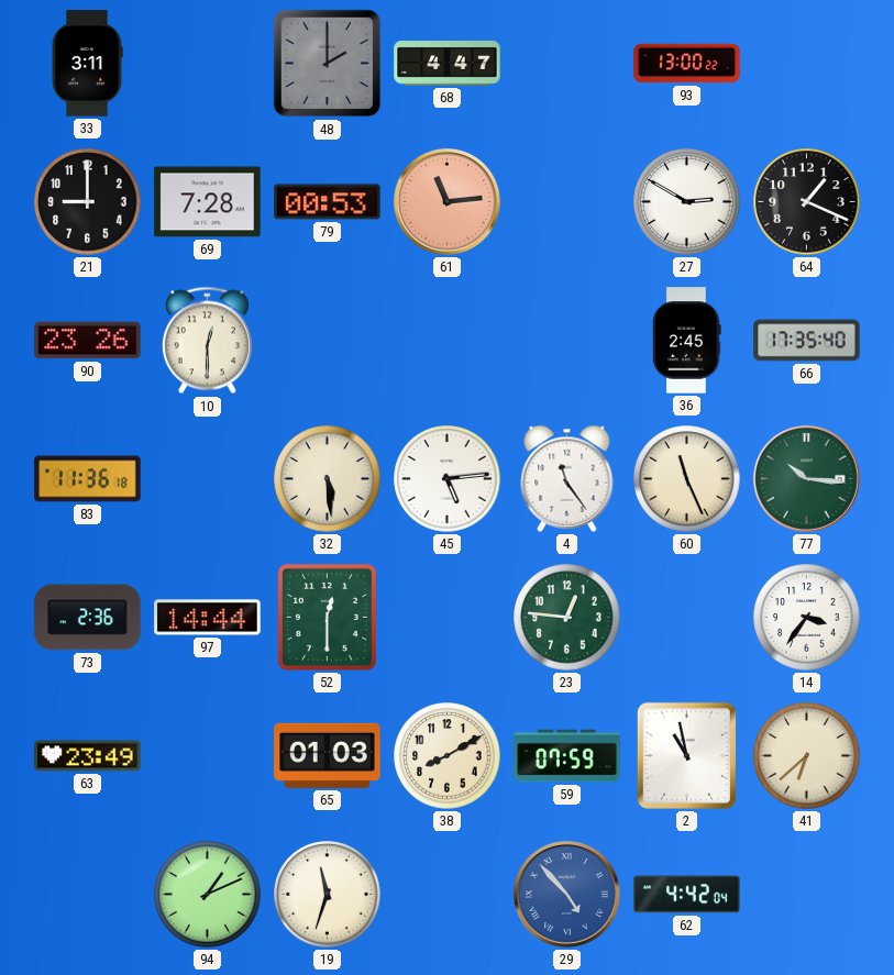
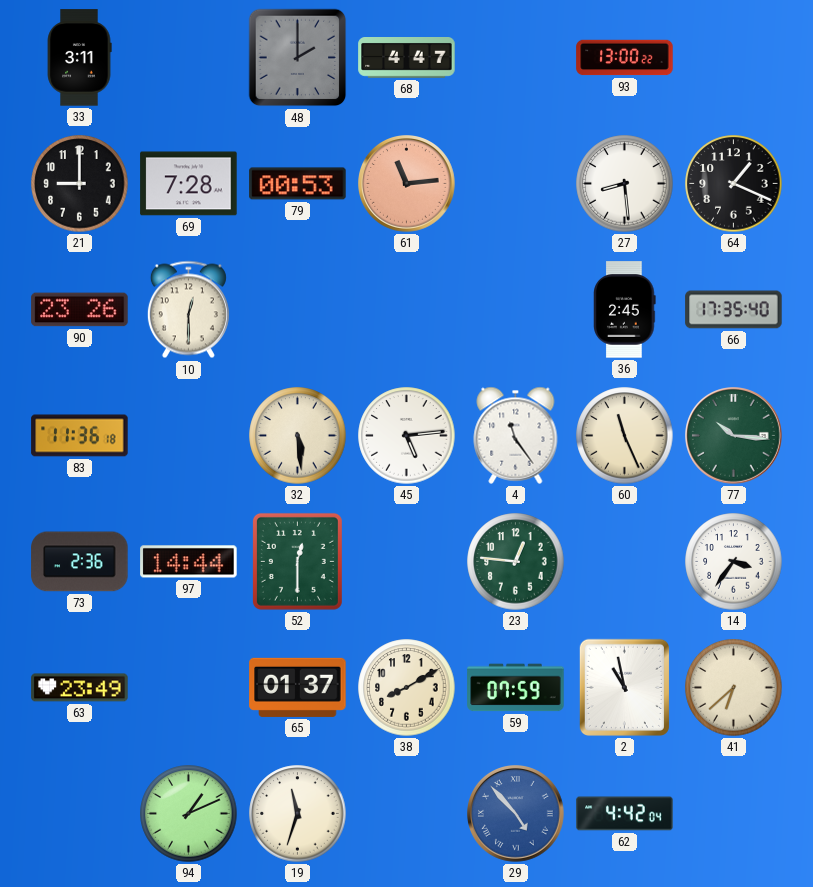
27: 2:50 -> 8:29 (625, 184)
65: 01:03 -> 01:37 (298, 687)
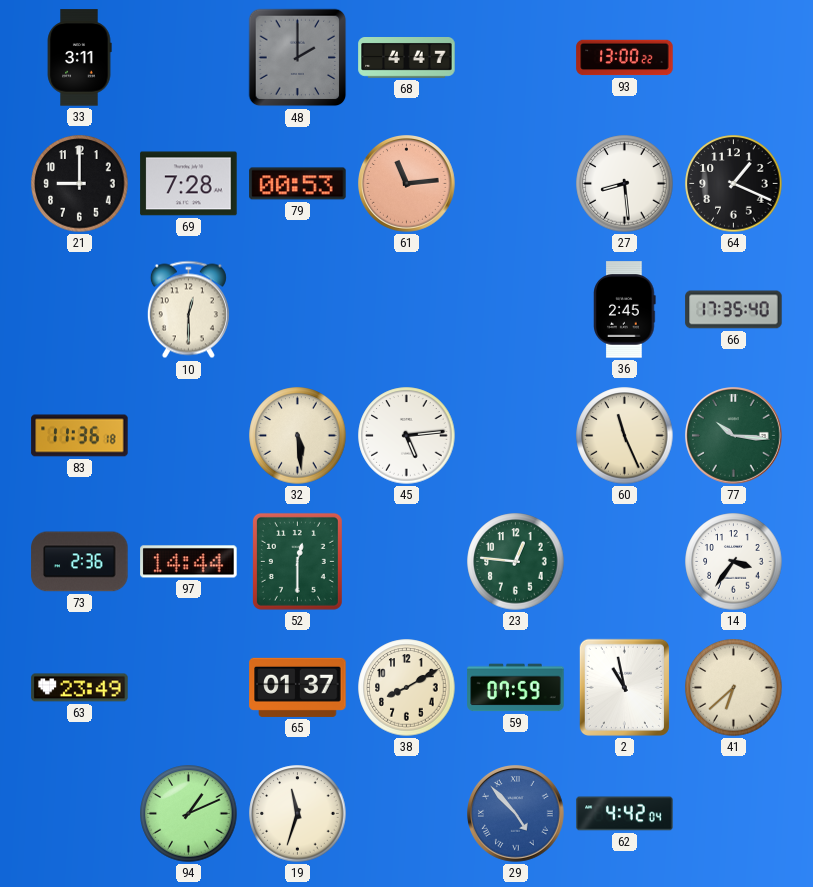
90: 23:26 -> none (80, 310)
4: 11:24 -> none (516, 435)
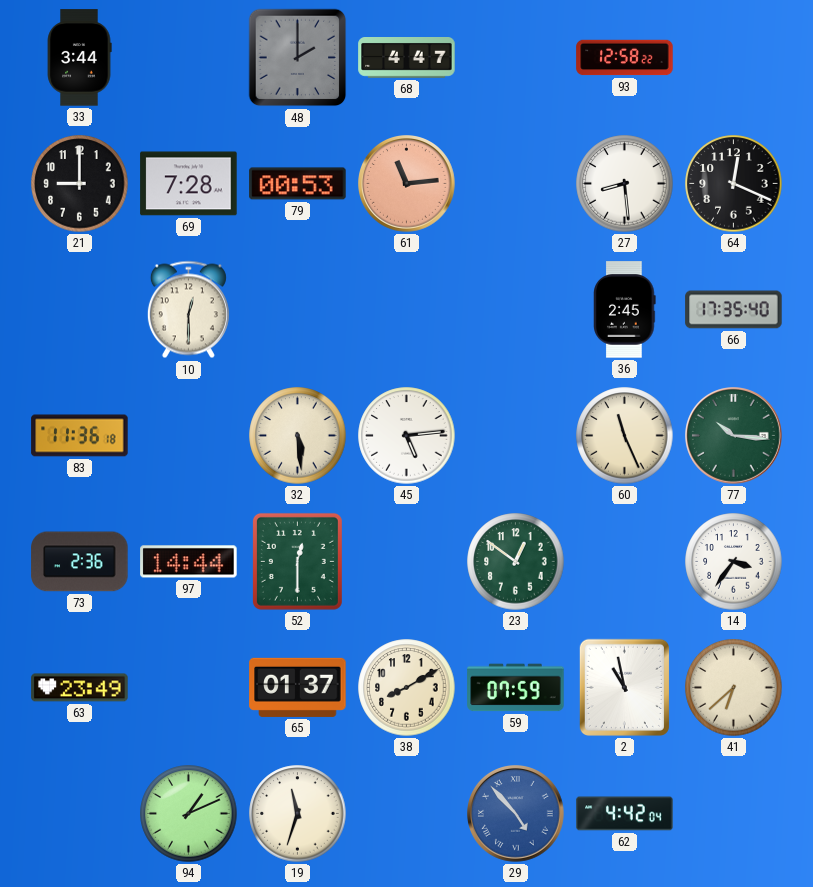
33: 3:11 -> 3:44 (79, 58)
93: 13:00 -> 12:58 (625, 58)
64: 1:19 -> 12:19 (734, 184)
23: 12:46 -> 12:51 (516, 562)
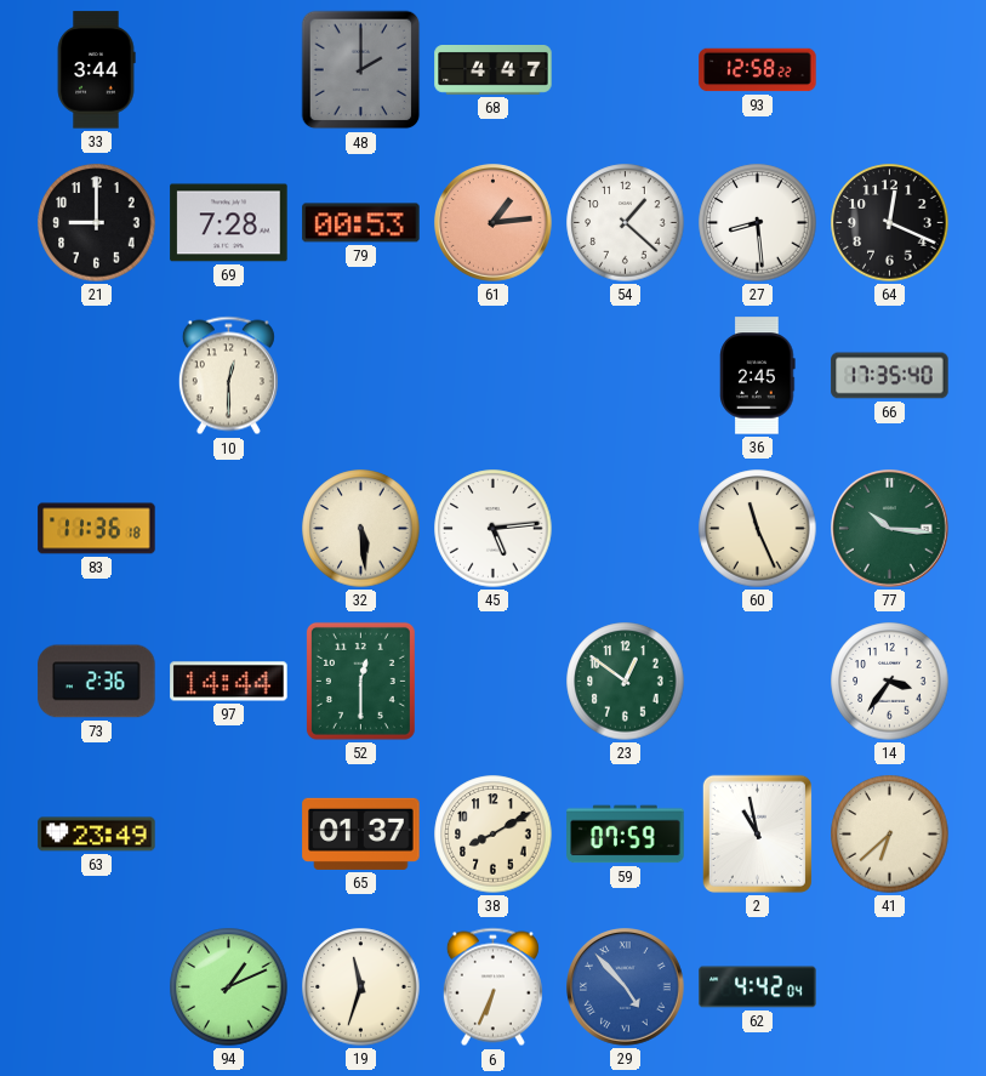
61: 11:14 -> 1:14 (494, 223)
54: none -> 1:22 (626, 223)
6: none -> 6:34 (492, 987)
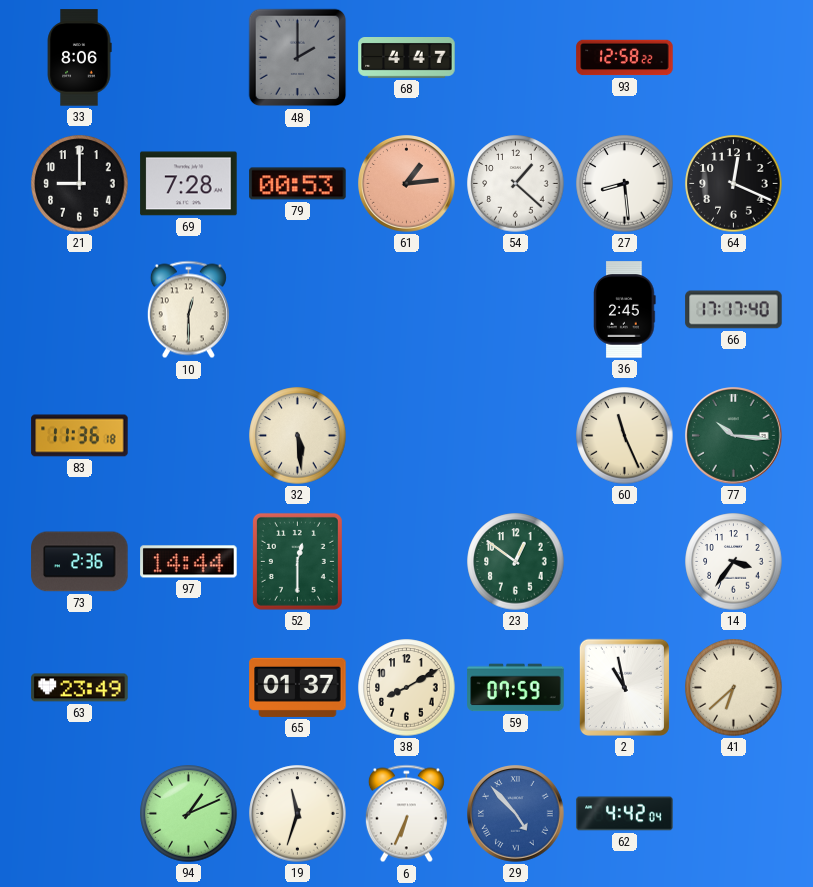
33: 3:44 -> 8:06 (79, 58)
66: 17:35 -> 17:17 (734, 310)
45: 5:14 -> none (494, 529)
